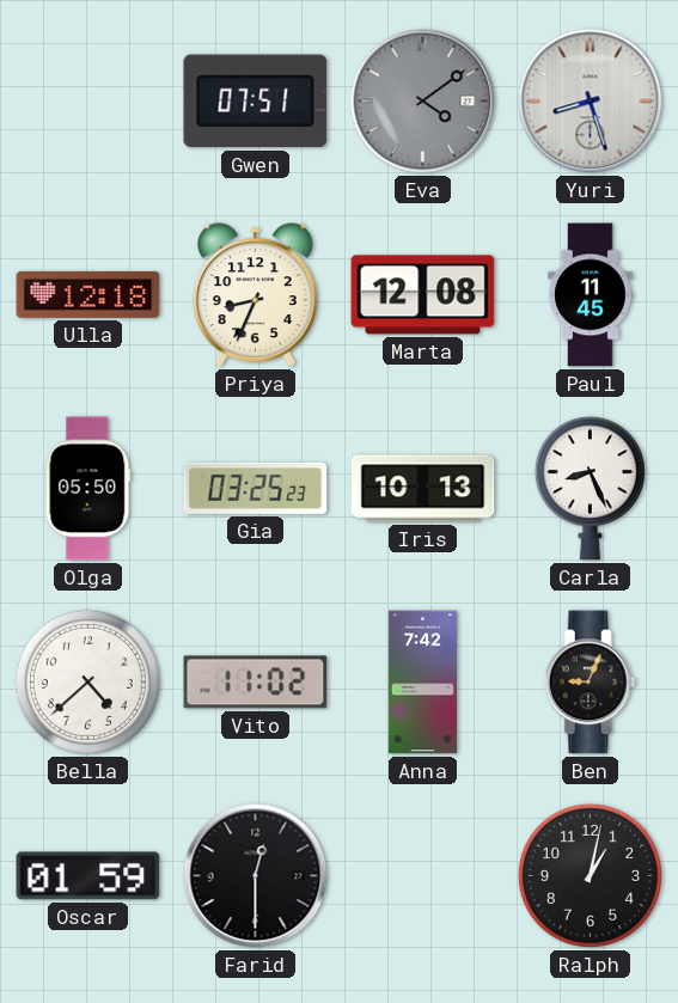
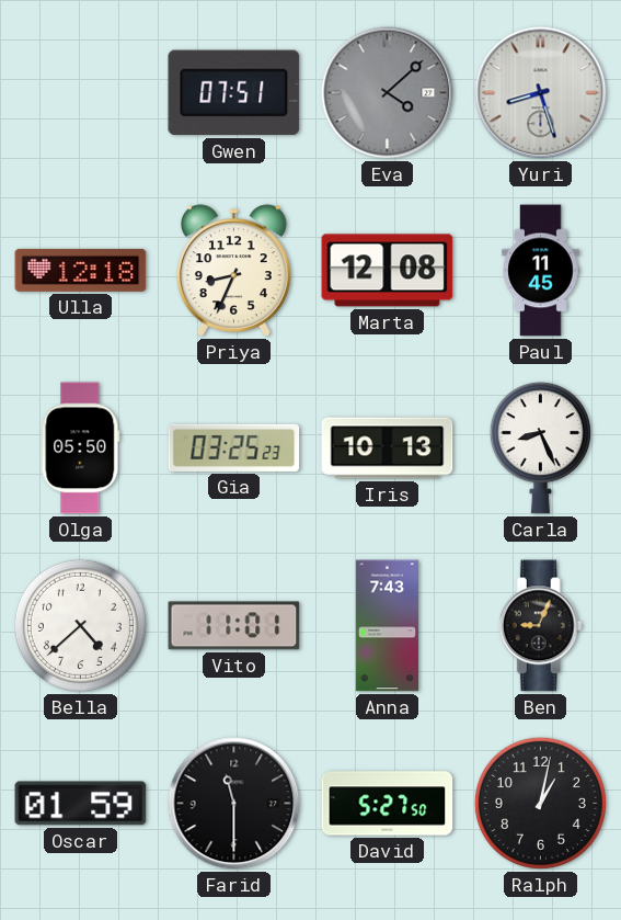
Eva: 4:09 -> 4:08 (388, 93)
Vito: 11:02 -> 11:01 (234, 626)
Anna: 7:42 -> 7:43 (387, 626)
Farid: 12:30 -> 11:30 (234, 804)
David: none -> 5:27 (388, 804)
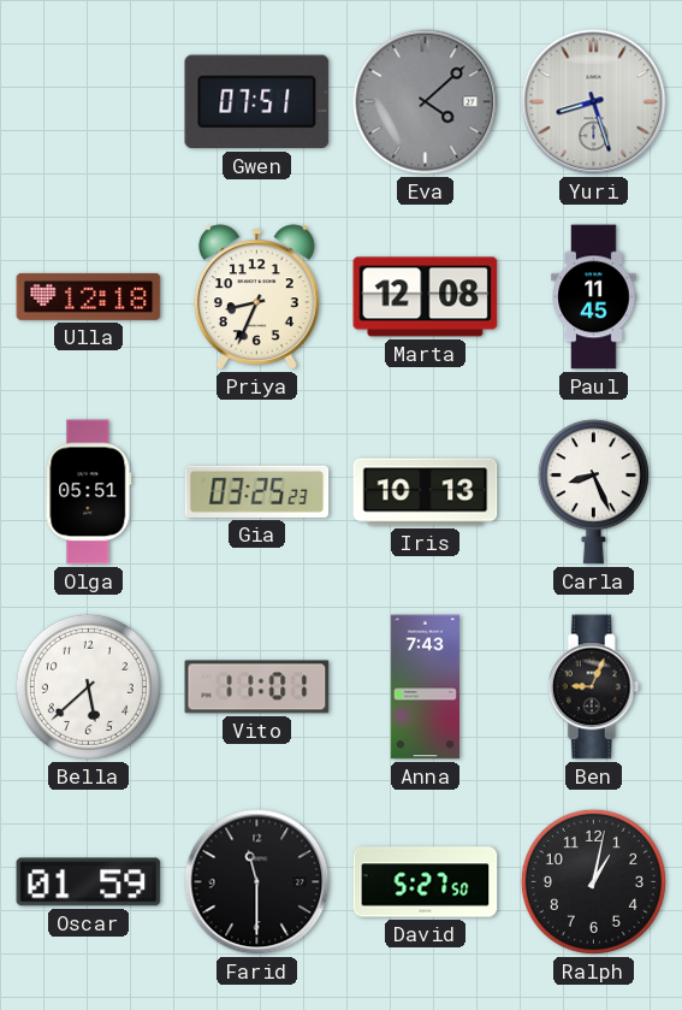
Olga: 05:50 -> 05:51 (89, 492)
Bella: 4:38 -> 5:38 (88, 686)
